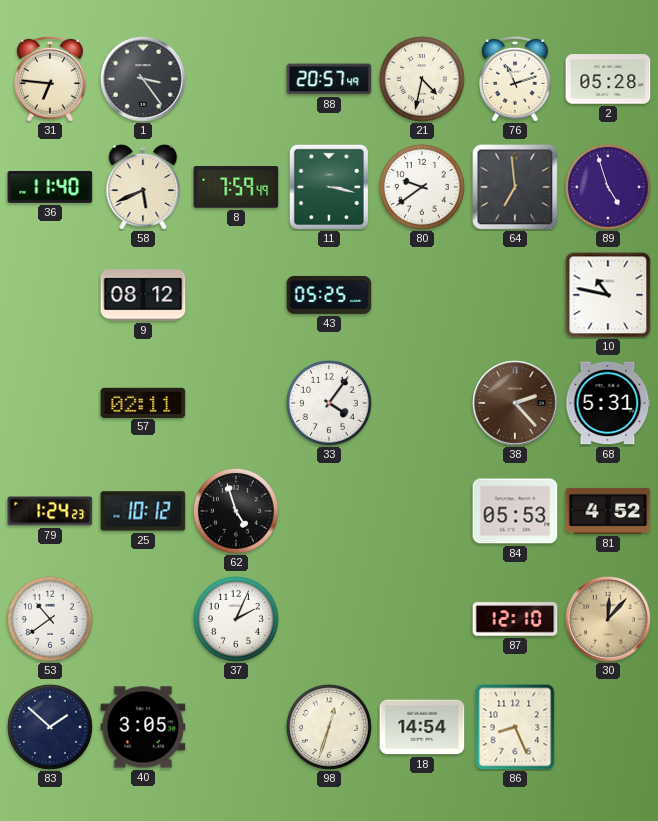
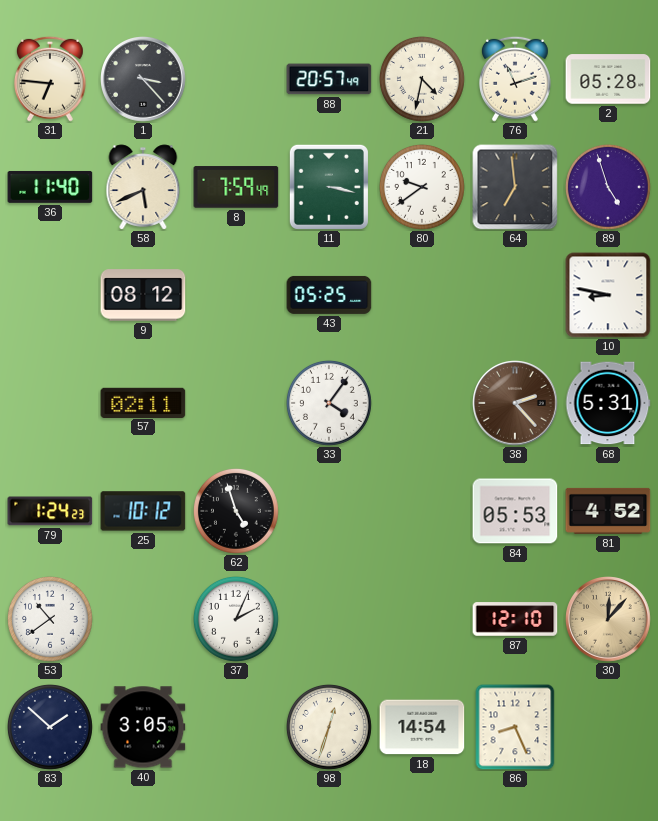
1: 3:24 -> 3:23 (143, 79)
10: 10:47 -> 8:47 (608, 295)
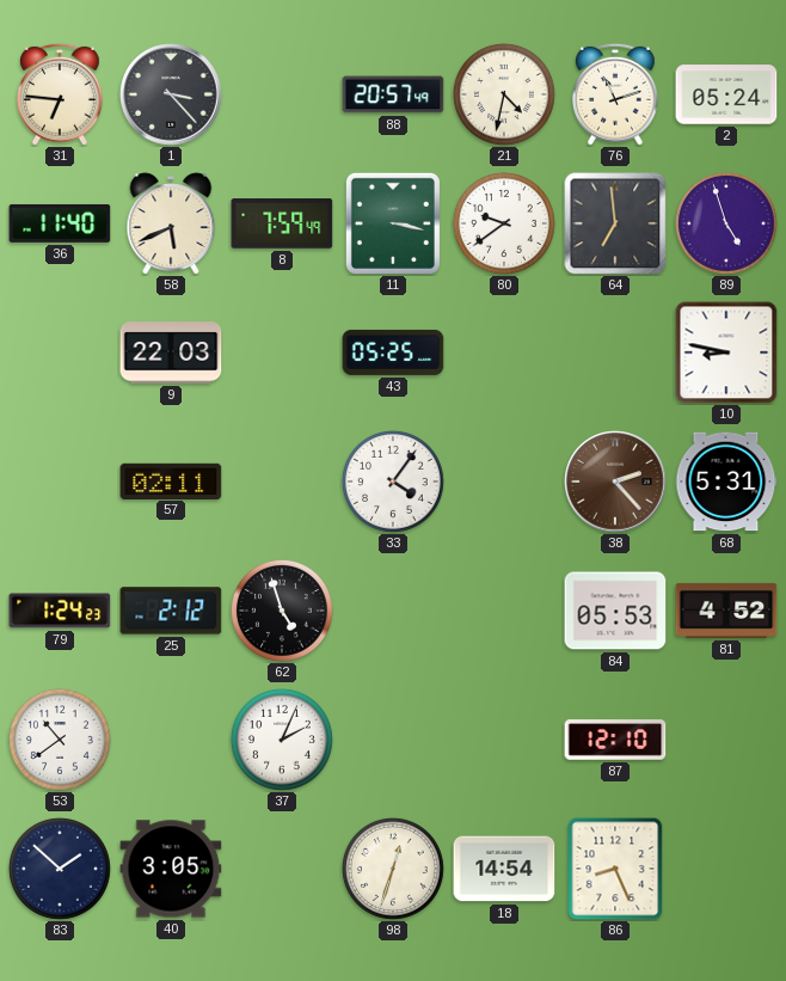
2: 05:28 -> 05:24 (726, 94)
9: 08:12 -> 22:03 (171, 352)
25: 10:12 -> 2:12 (171, 611)
30: 12:07 -> none (608, 619)
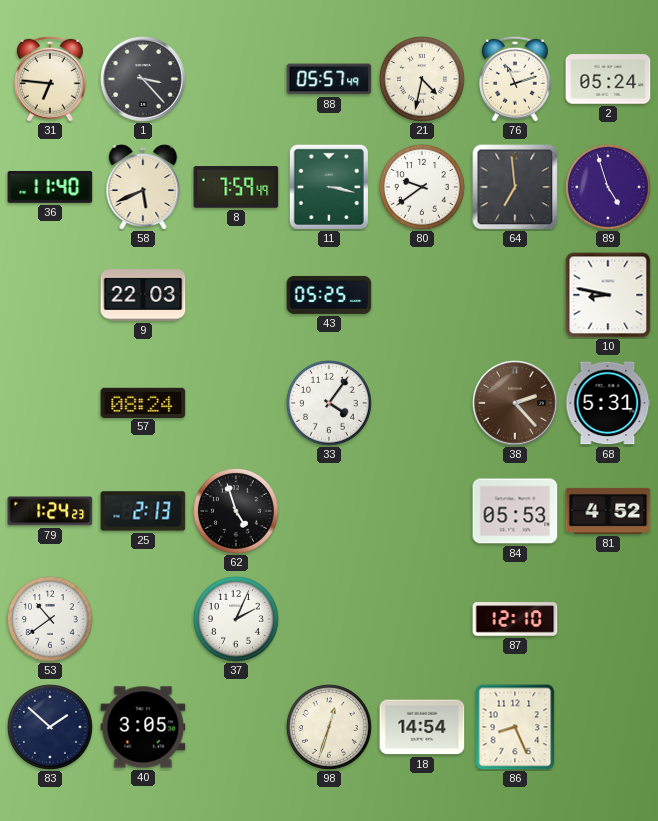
88: 20:57 -> 05:57 (329, 79)
57: 02:11 -> 08:24 (143, 402)
25: 2:12 -> 2:13 (143, 511)
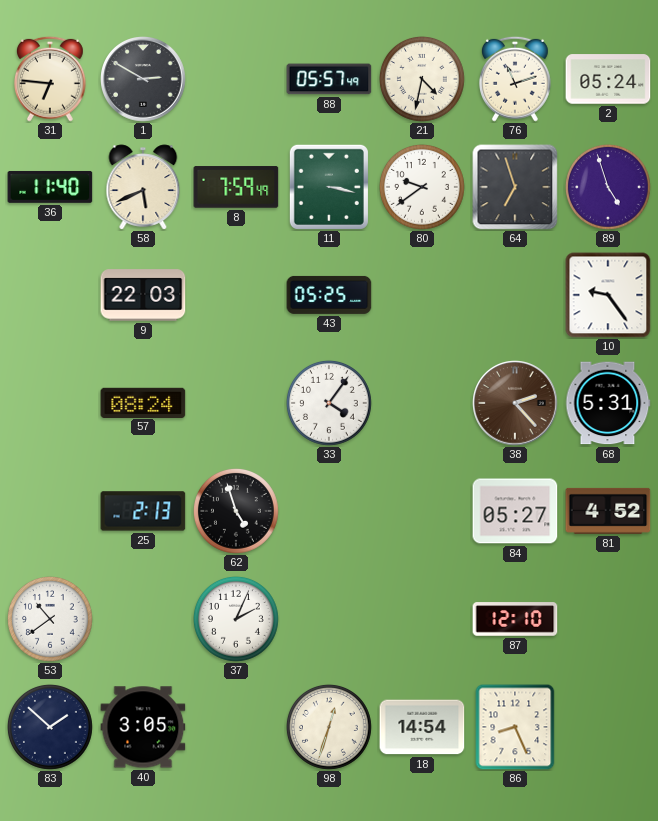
1: 3:23 -> 2:50 (143, 79)
64: 6:59 -> 6:57 (515, 187)
10: 8:47 -> 9:24 (608, 295)
79: 1:24 -> none (50, 511)
84: 05:53 -> 05:27 (515, 511)
